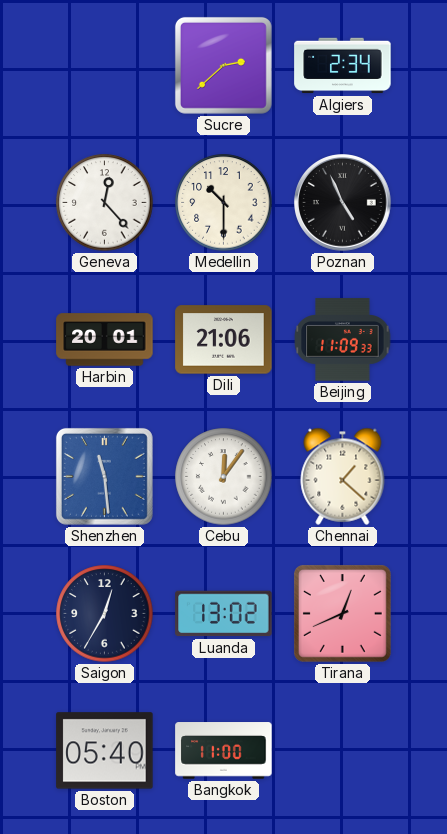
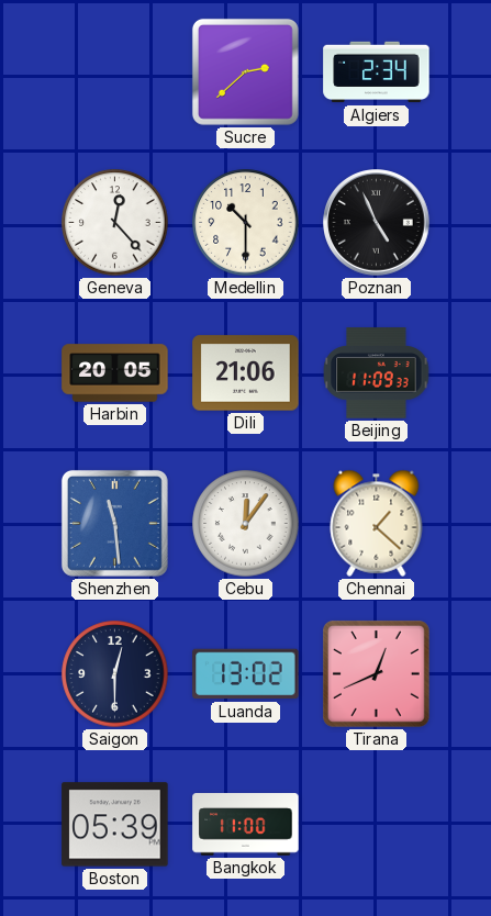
Harbin: 20:01 -> 20:05 (115, 373)
Saigon: 12:35 -> 12:30 (115, 674)
Boston: 05:40 -> 05:39 (115, 825)
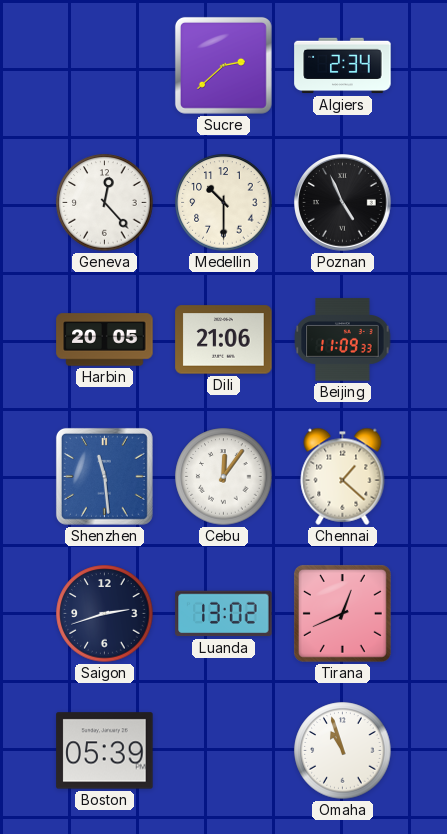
Saigon: 12:30 -> 2:42 (105, 614)
Bangkok: 11:00 -> none (246, 825)
Omaha: none -> 10:57 (343, 751)
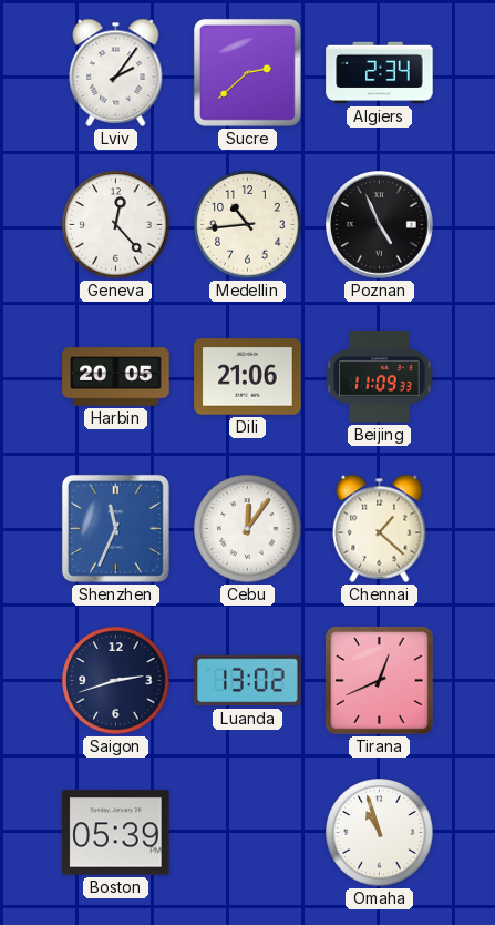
Lviv: none -> 2:06 (116, 72)
Medellin: 10:30 -> 10:44 (248, 225)
Shenzhen: 11:29 -> 11:34 (115, 528)
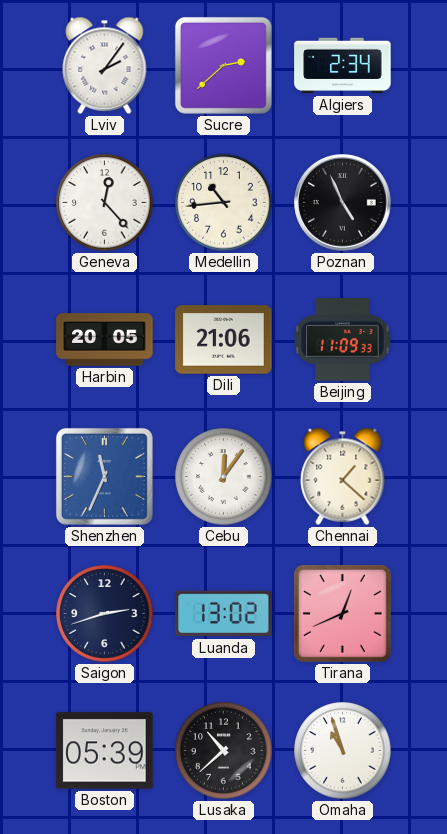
Lusaka: none -> 10:38 (224, 751)
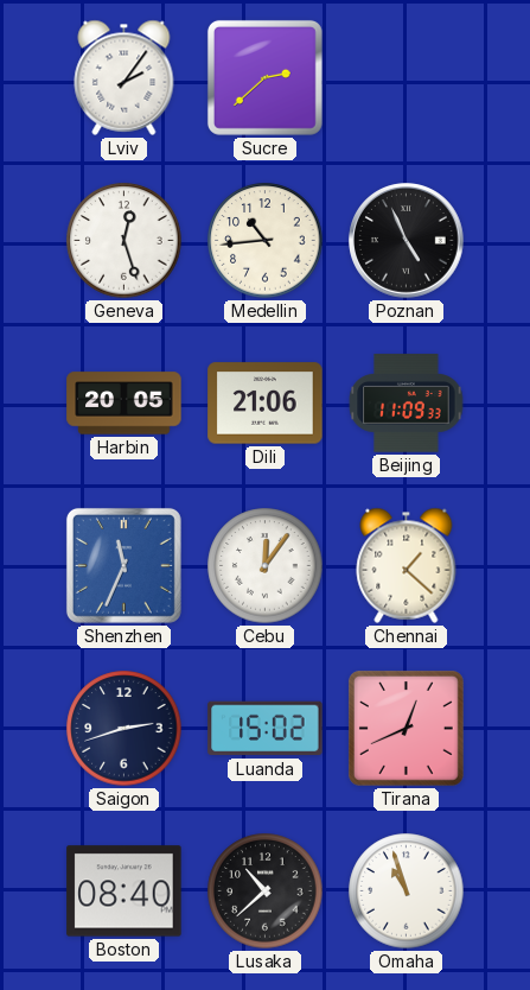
Algiers: 2:34 -> none (343, 66)
Geneva: 12:23 -> 12:27 (124, 241)
Luanda: 13:02 -> 15:02 (266, 729)
Boston: 05:39 -> 08:40 (124, 891)
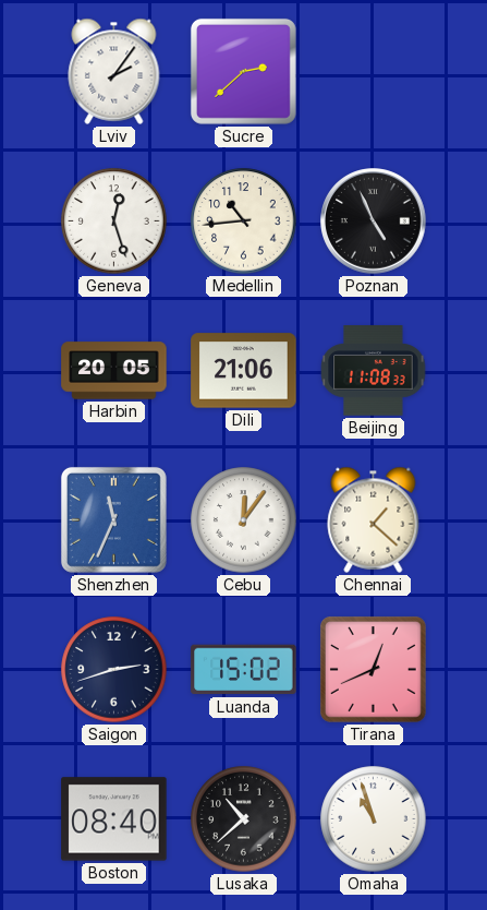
Beijing: 11:09 -> 11:08 (374, 371)
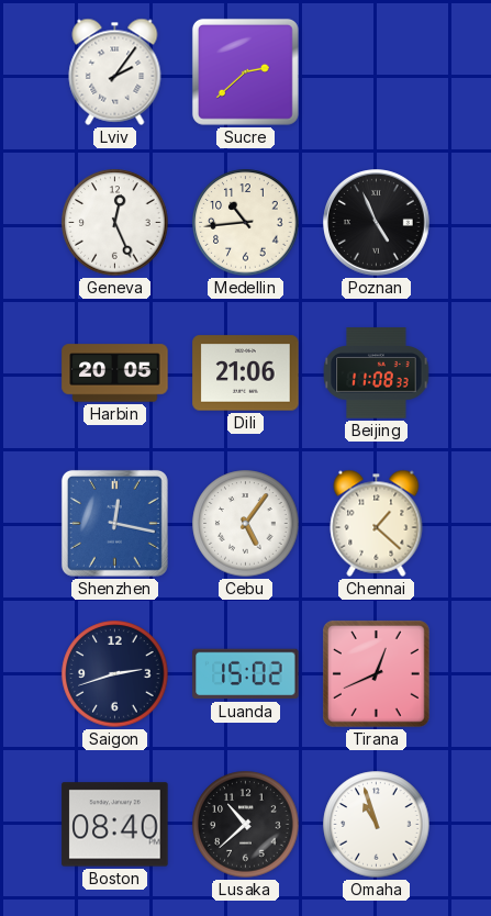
Geneva: 12:27 -> 12:26 (115, 223)
Shenzhen: 11:34 -> 12:17 (114, 523)
Cebu: 12:06 -> 5:06 (246, 524)
